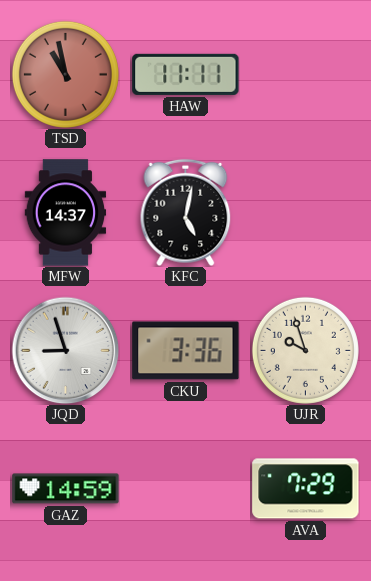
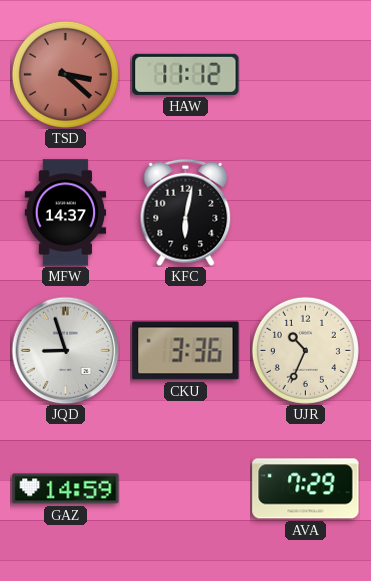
TSD: 10:58 -> 3:22 (65, 74)
HAW: 11:11 -> 11:12 (186, 74)
KFC: 5:02 -> 6:02 (186, 212)
UJR: 9:57 -> 10:34 (305, 350)
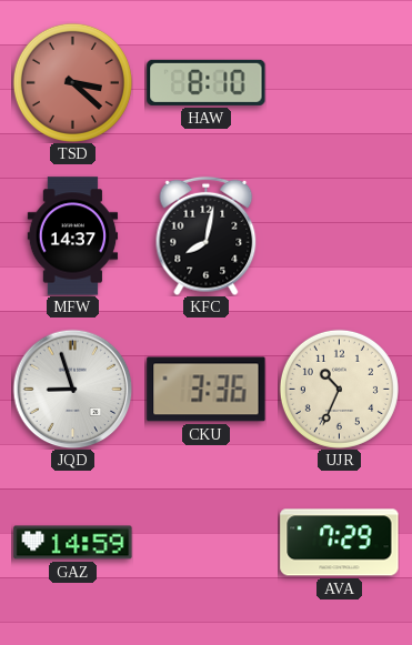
HAW: 11:12 -> 8:10 (207, 82)
KFC: 6:02 -> 8:02 (207, 235)
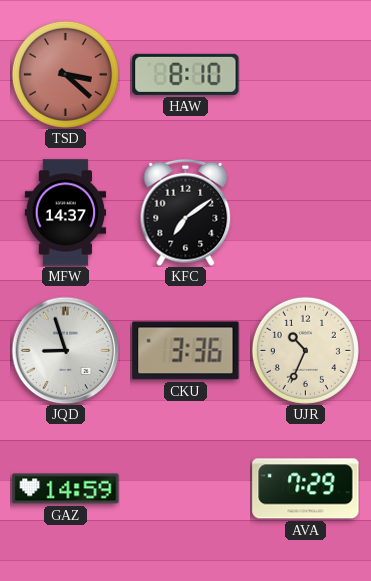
KFC: 8:02 -> 7:09 (186, 212)
